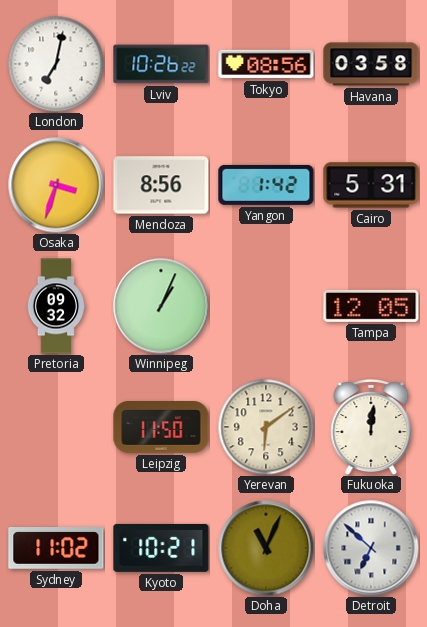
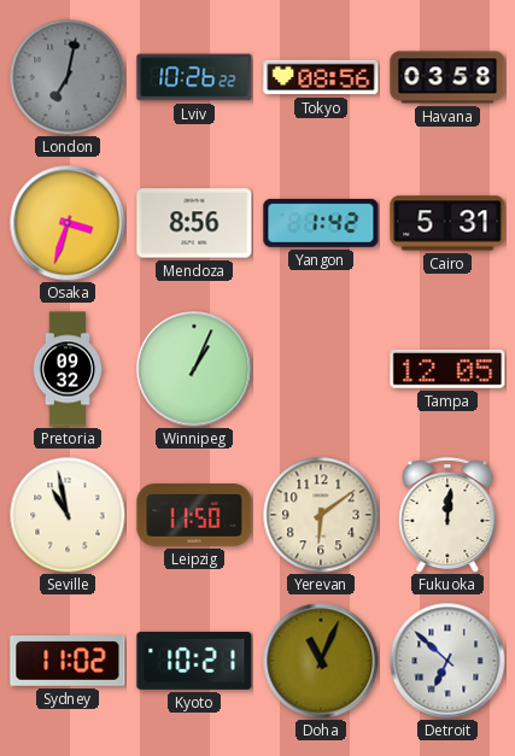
London dial: white -> grey (68, 77)
Seville: none -> 10:58 (68, 515)
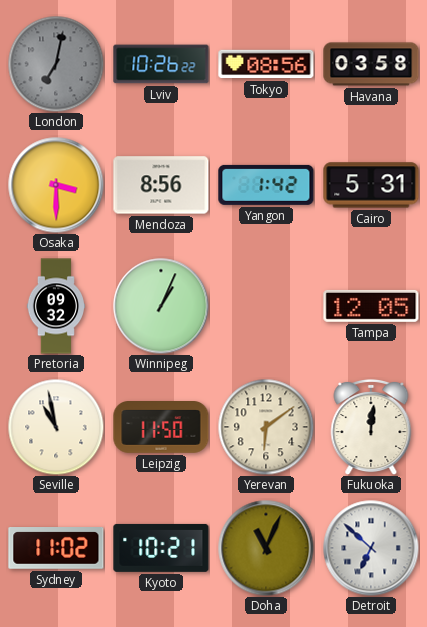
Osaka: 3:33 -> 3:30 (56, 185)
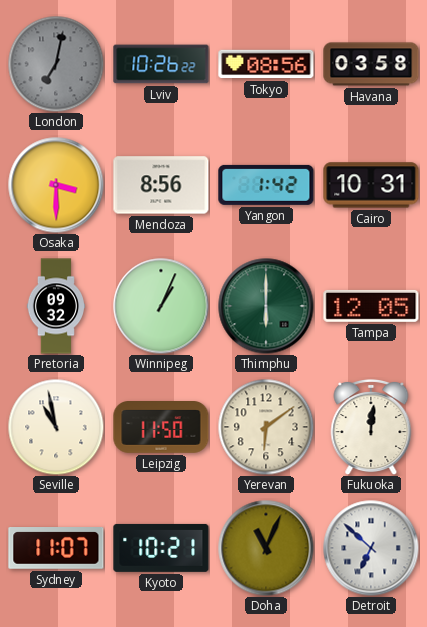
Cairo: 5:31 -> 10:31 (371, 185)
Thimphu: none -> 6:00 (266, 306)
Sydney: 11:02 -> 11:07 (56, 549)
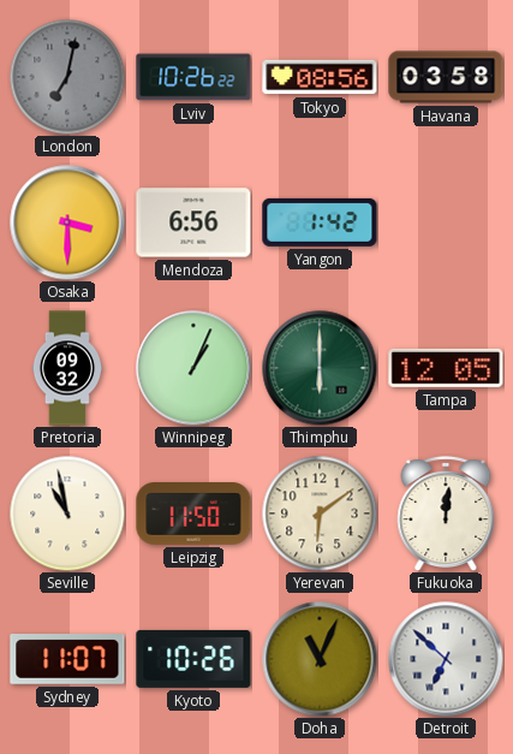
Mendoza: 8:56 -> 6:56 (193, 222)
Cairo: 10:31 -> none (371, 185)
Kyoto: 10:21 -> 10:26 (193, 659)
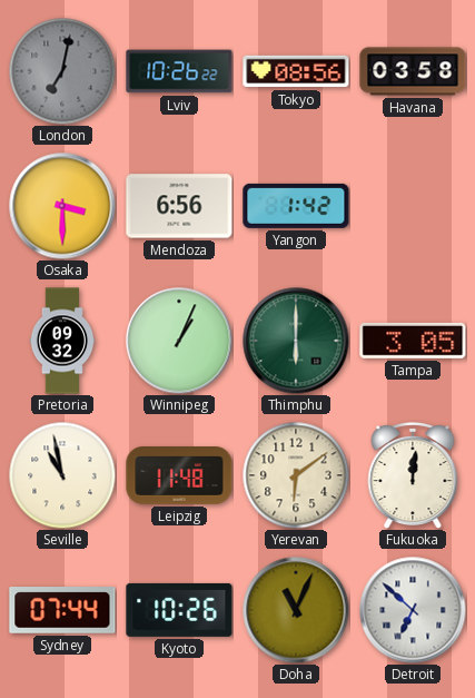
Tampa: 12:05 -> 3:05 (413, 341)
Leipzig: 11:50 -> 11:48 (179, 476)
Sydney: 11:07 -> 07:44 (62, 611)
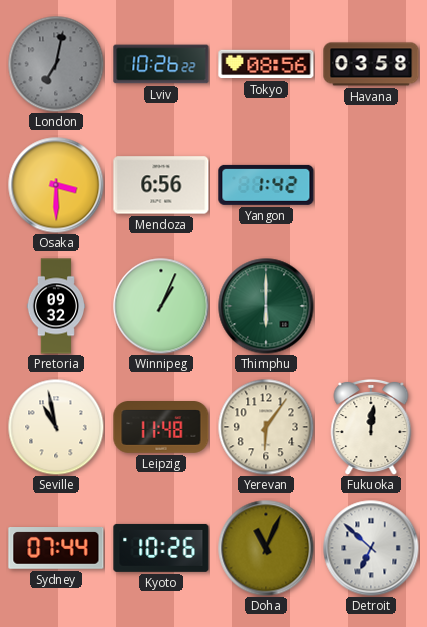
Tampa: 3:05 -> none (413, 341)
Yerevan: 6:09 -> 6:06 (266, 427)
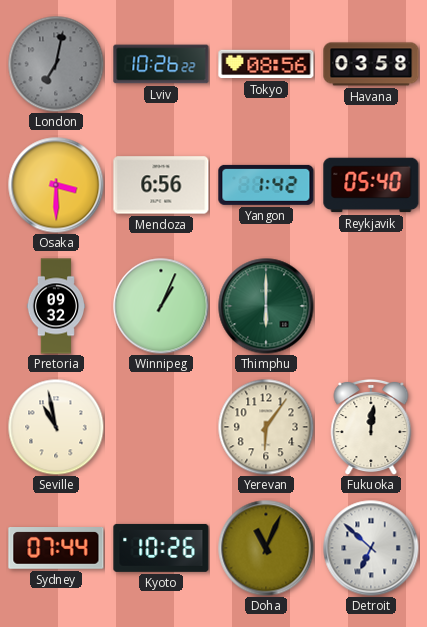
Reykjavik: none -> 05:40 (371, 185)
Leipzig: 11:48 -> none (161, 428)
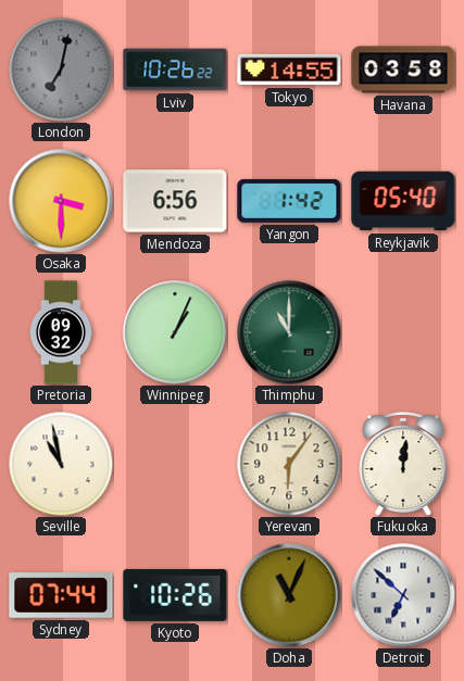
Tokyo: 08:56 -> 14:55 (289, 70)
Thimphu: 6:00 -> 11:00 (289, 332)
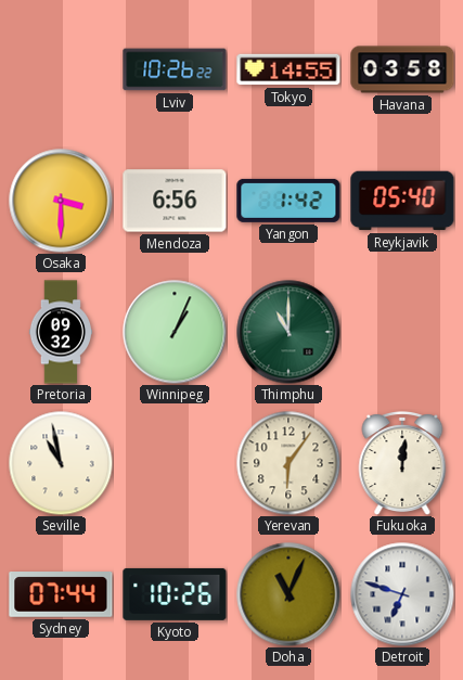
London: 7:02 -> none (61, 70)
Detroit: 6:52 -> 6:48 (402, 594)
